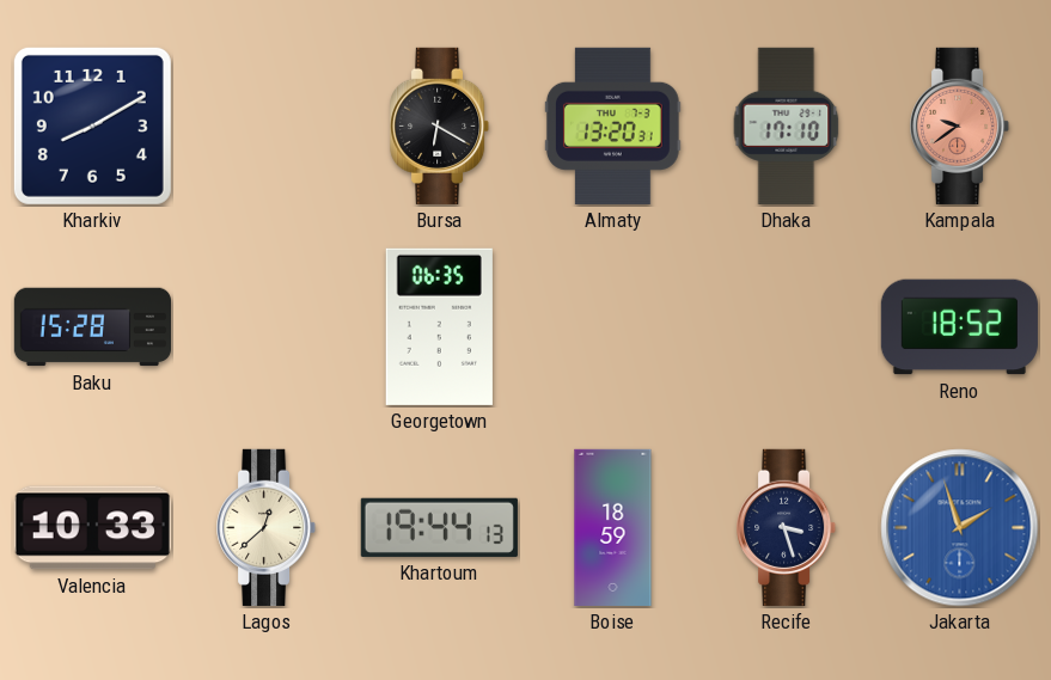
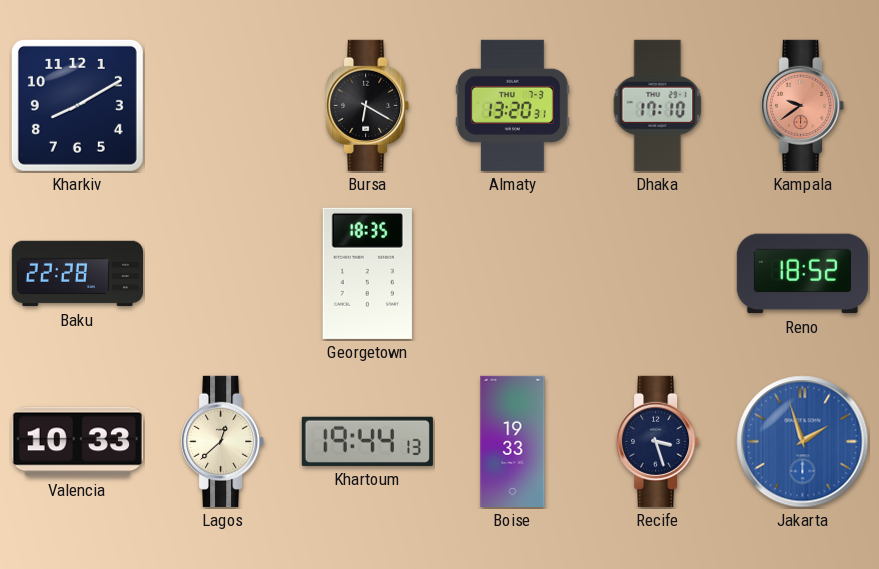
Baku: 15:28 -> 22:28 (77, 274)
Georgetown: 06:35 -> 18:35 (367, 273)
Boise: 18:59 -> 19:33 (513, 441)
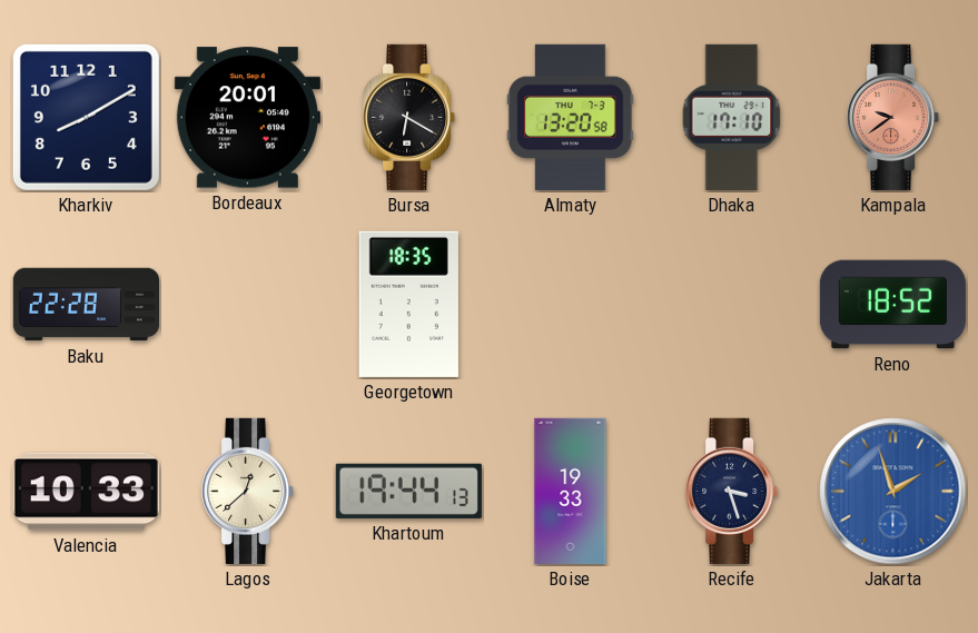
Bordeaux: none -> 20:01 (247, 118)
Almaty: 13:20:31 -> 13:20:58 (570, 117)
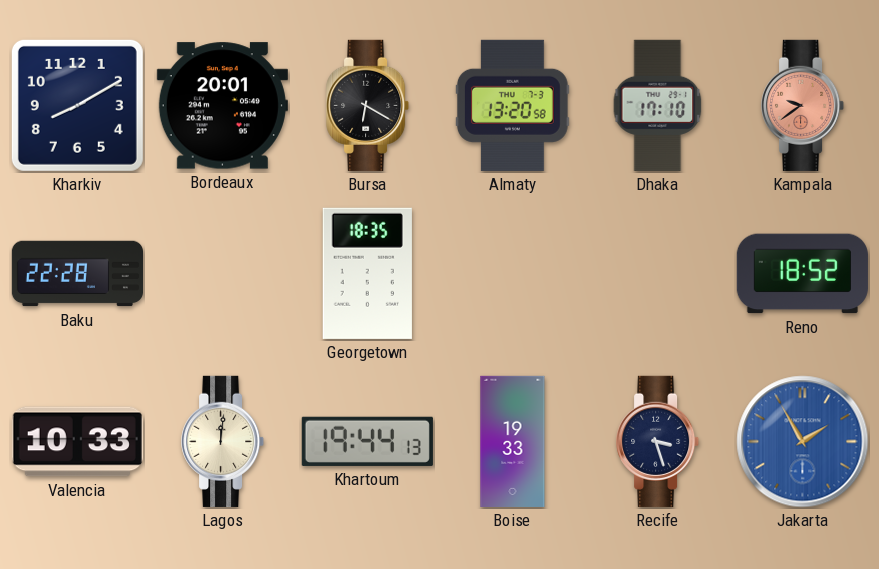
Lagos: 12:38 -> 12:01 (223, 441)
Jakarta: 1:57 -> 1:55 (803, 442)
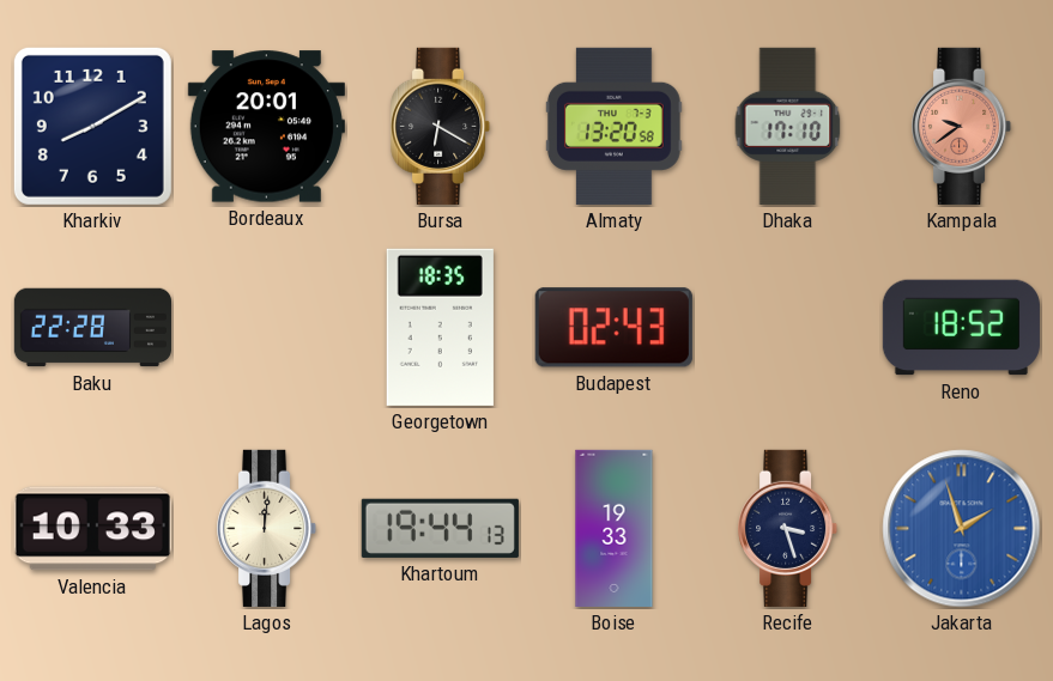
Budapest: none -> 02:43 (613, 328)
Jakarta: 1:55 -> 1:57 (962, 529)
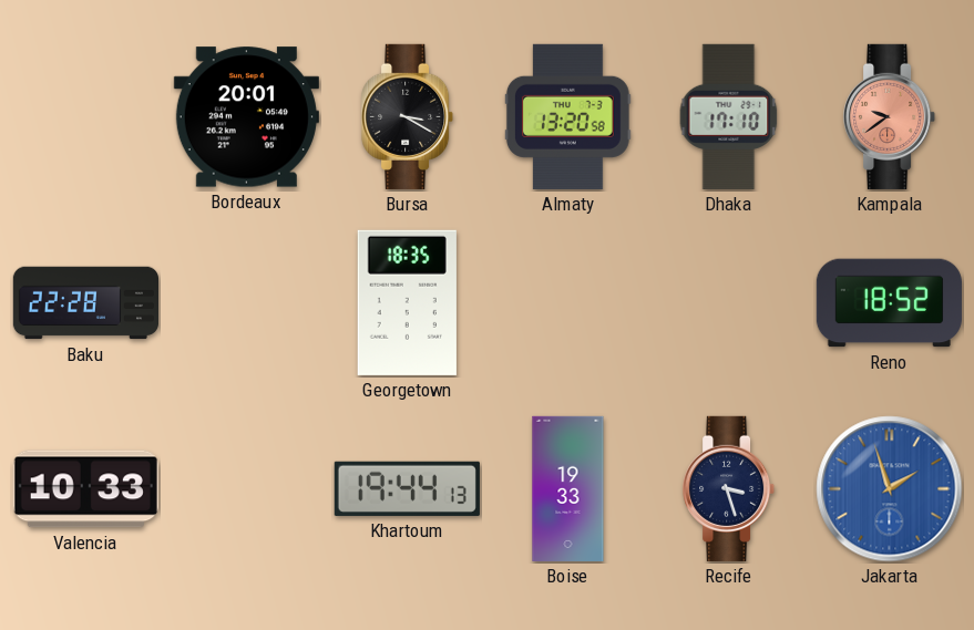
Kharkiv: 8:10 -> none (92, 126)
Bursa: 6:20 -> 3:20 (408, 116)
Budapest: 02:43 -> none (613, 328)
Lagos: 12:01 -> none (267, 528)
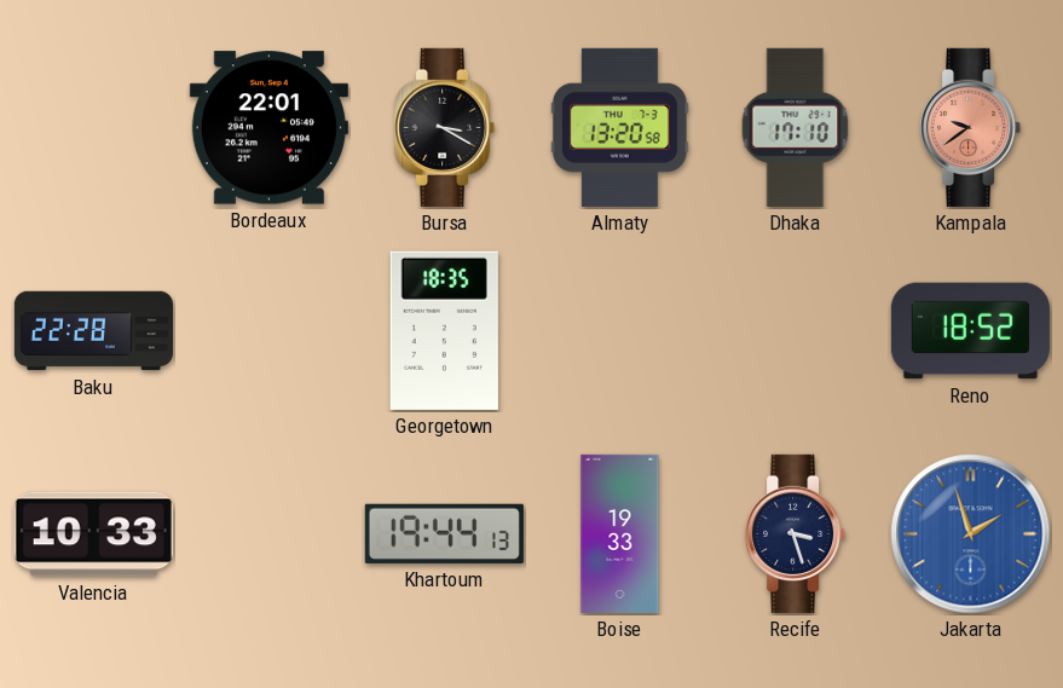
Bordeaux: 20:01 -> 22:01 (268, 128)
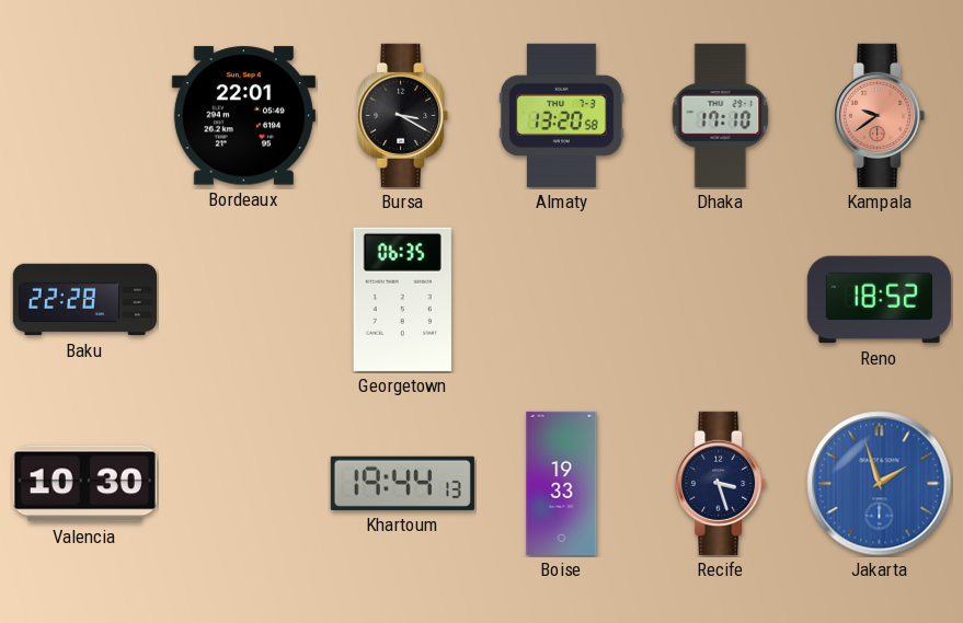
Georgetown: 18:35 -> 06:35 (402, 299)
Valencia: 10:33 -> 10:30 (84, 484)
